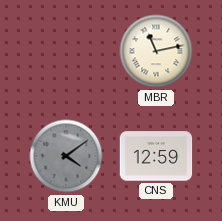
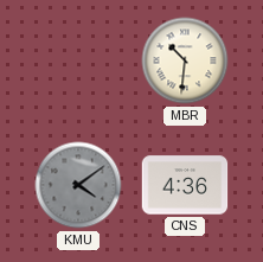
MBR: 11:13 -> 10:31 (185, 60)
CNS: 12:59 -> 4:36 (185, 185)
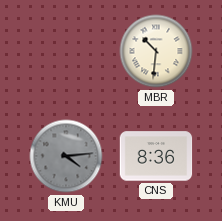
KMU: 4:09 -> 4:14 (66, 156)
CNS: 4:36 -> 8:36 (156, 156)
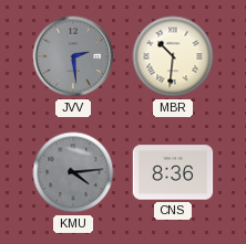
JVV: none -> 2:29 (73, 56)
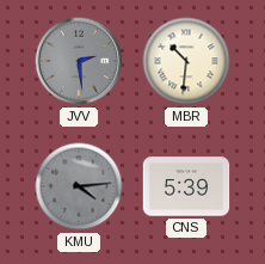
CNS: 8:36 -> 5:39 (186, 186)
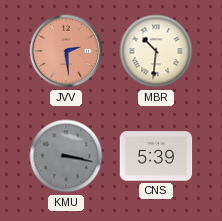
JVV dial: grey -> salmon (66, 51)
KMU: 4:14 -> 3:17 (66, 156)
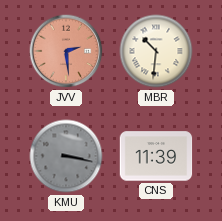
CNS: 5:39 -> 11:39 (156, 156)
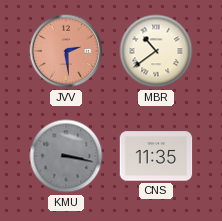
MBR: 10:31 -> 10:39 (156, 51)
CNS: 11:39 -> 11:35 (156, 156)
